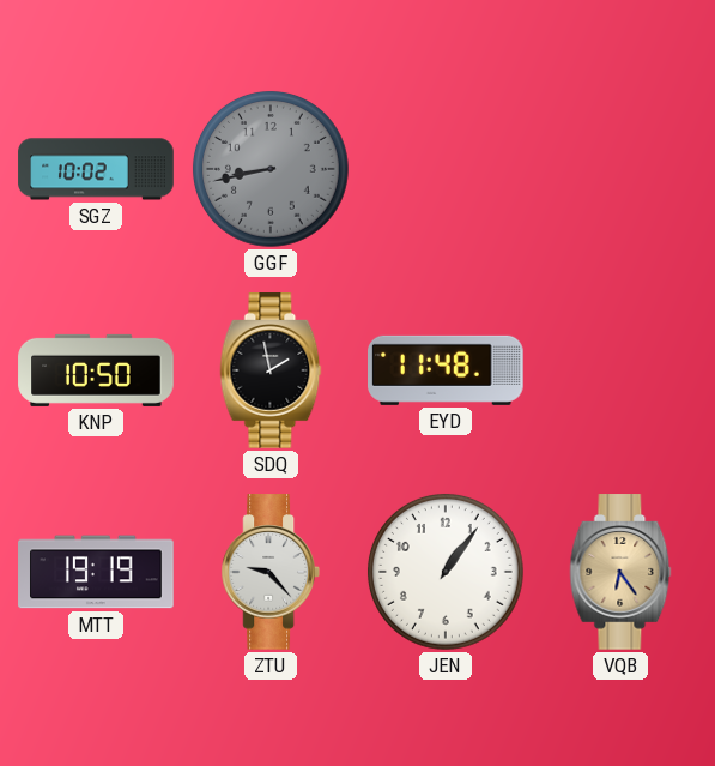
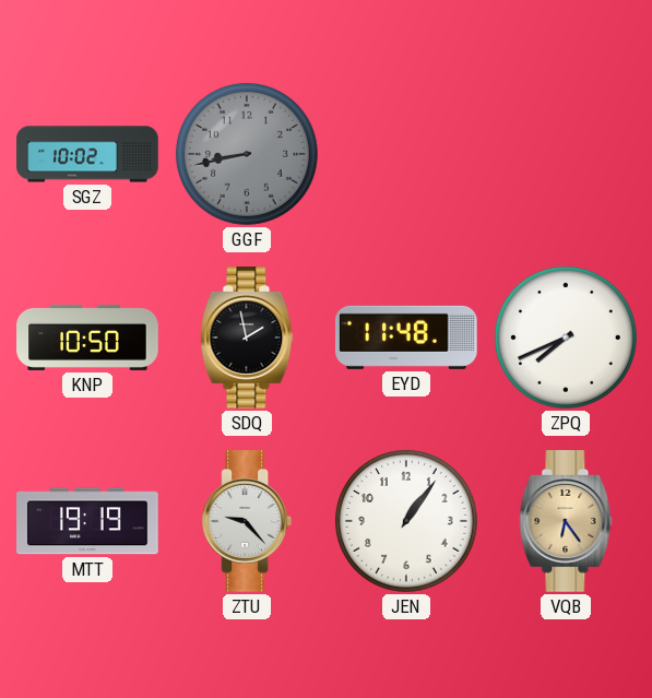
ZPQ: none -> 7:41 (566, 338)
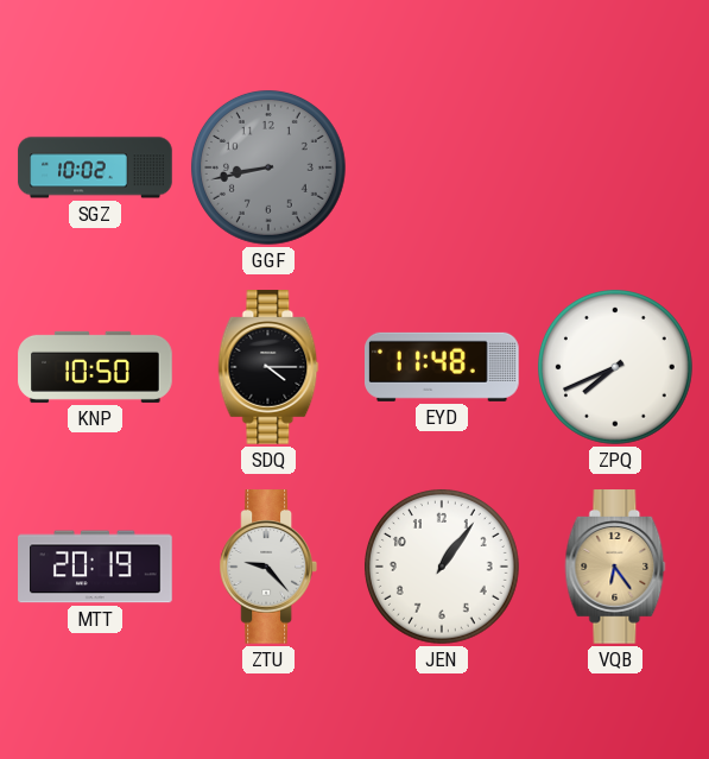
SDQ: 1:58 -> 4:15 (268, 367)
MTT: 19:19 -> 20:19 (95, 567)
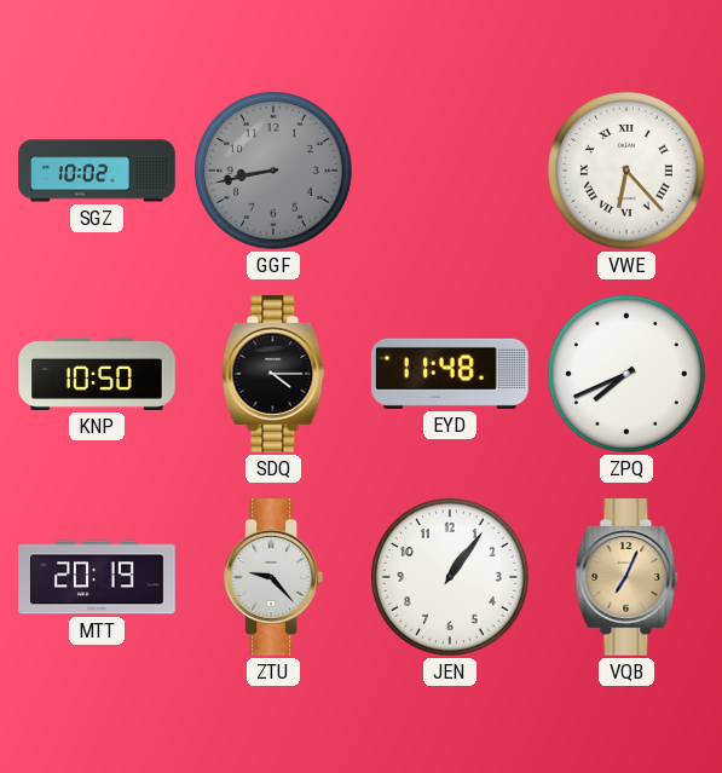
VWE: none -> 6:23 (626, 171)
VQB: 6:24 -> 7:04 (626, 577)
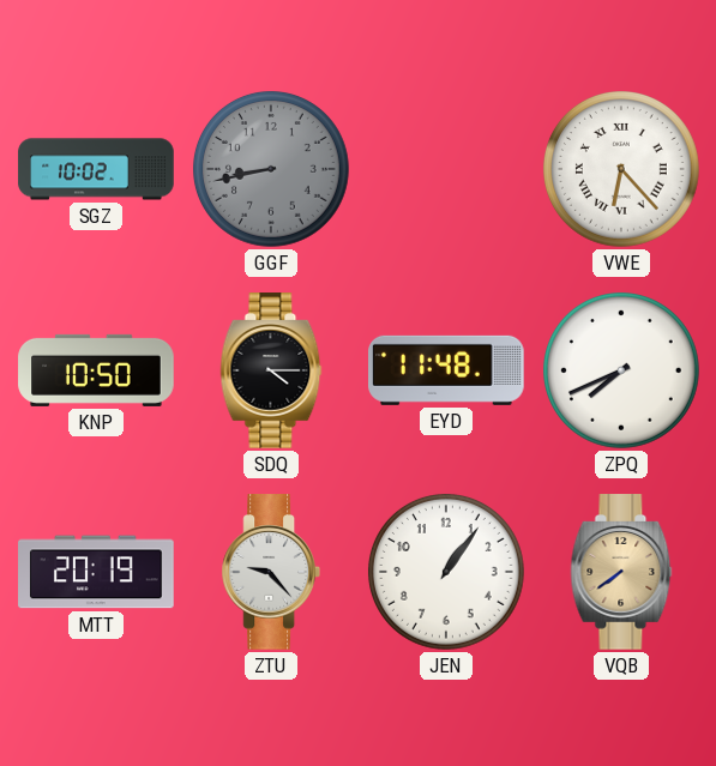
VQB: 7:04 -> 7:39 (621, 572)
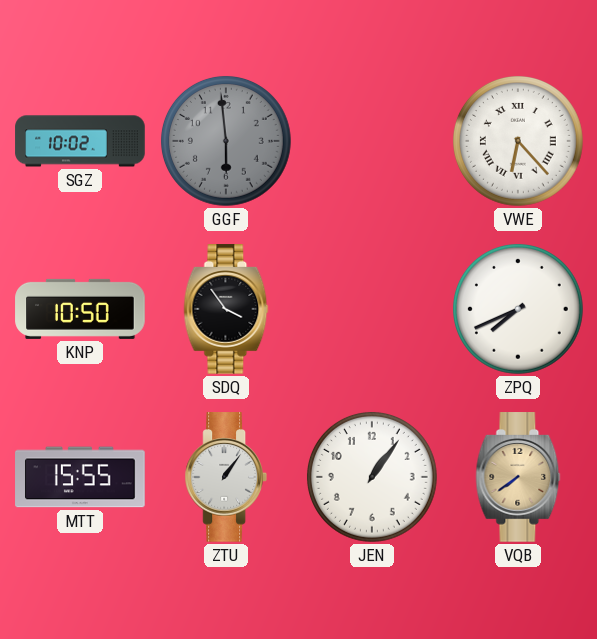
GGF: 8:43 -> 5:59 (226, 141)
SDQ: 4:15 -> 3:54 (226, 309)
EYD: 11:48 -> none (447, 370)
MTT: 20:19 -> 15:55 (80, 477)
ZTU: 9:23 -> 1:06 (225, 477)
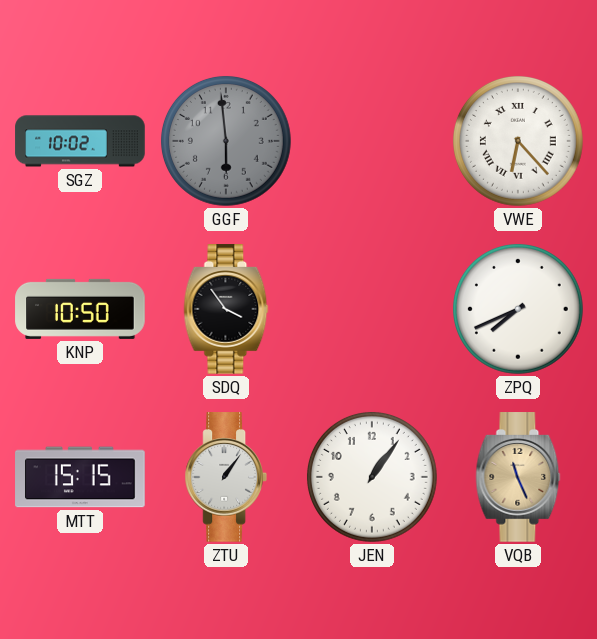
MTT: 15:55 -> 15:15 (80, 477)
VQB: 7:39 -> 11:26 (518, 477)
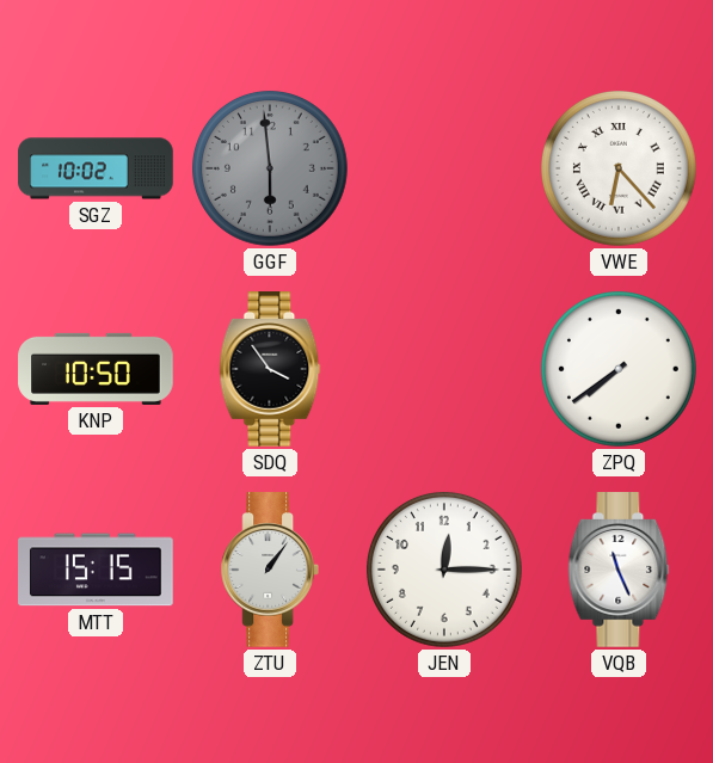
ZPQ: 7:41 -> 7:39 (619, 369)
JEN: 1:06 -> 12:15 (444, 570)
VQB dial: champagne -> white (619, 570)
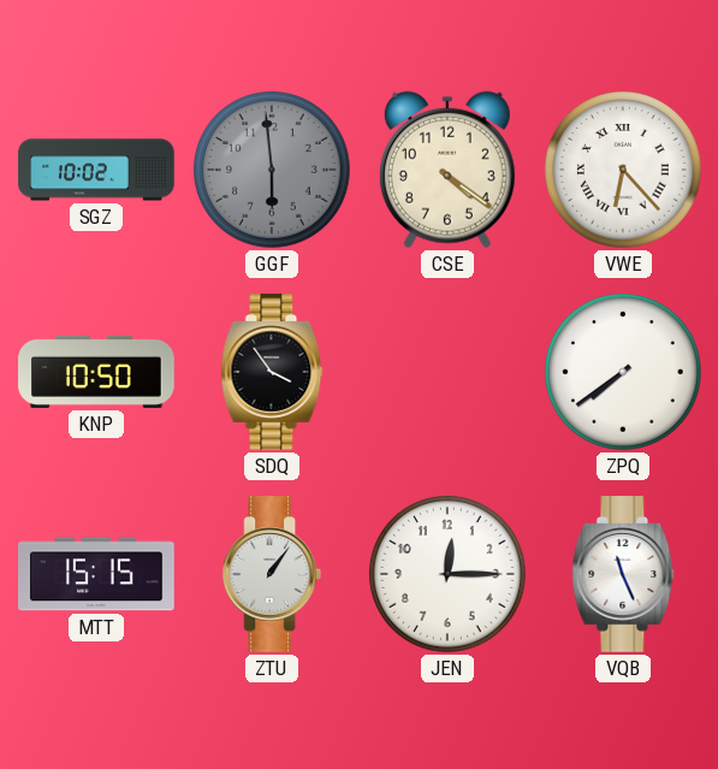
CSE: none -> 4:21 (447, 170)
